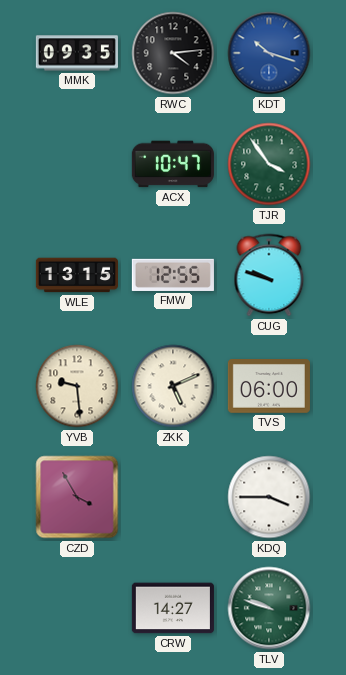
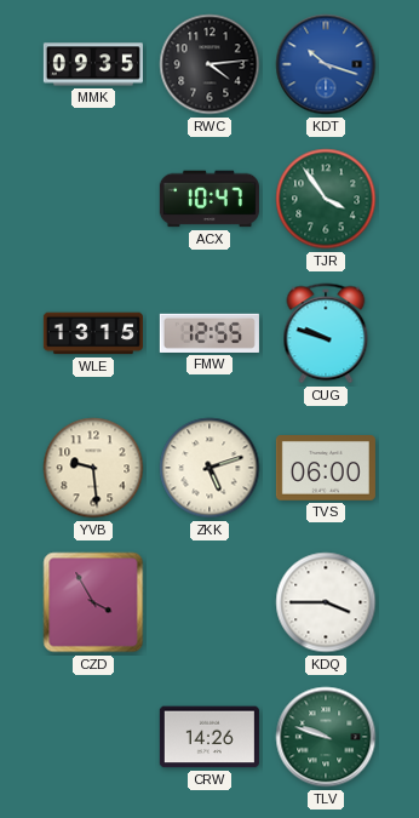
ZKK: 5:11 -> 5:12 (209, 468)
CRW: 14:27 -> 14:26 (209, 737)
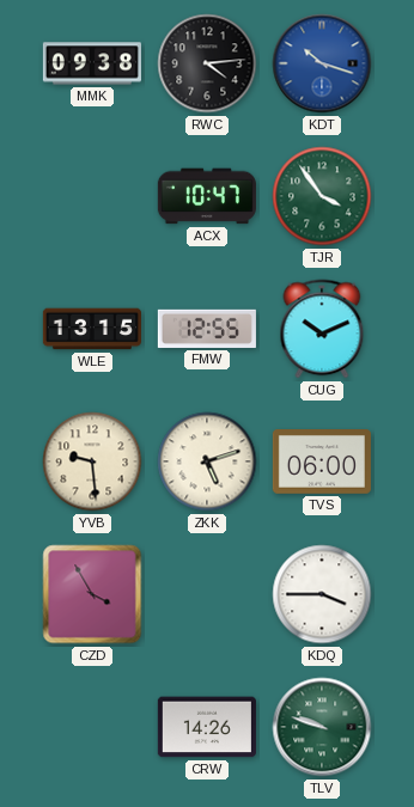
MMK: 09:35 -> 09:38 (92, 63)
CUG: 9:48 -> 10:11 (322, 329)
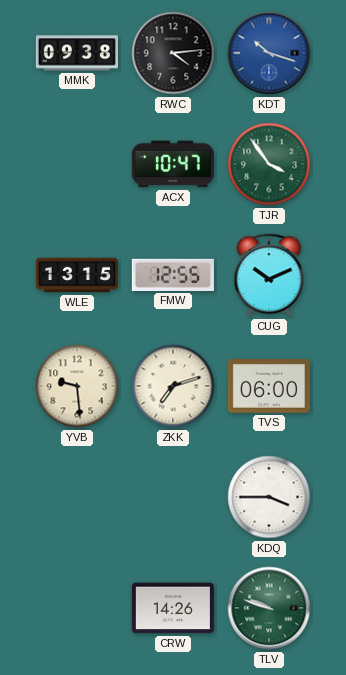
ZKK: 5:12 -> 7:12 (173, 386)
CZD: 3:55 -> none (92, 594)
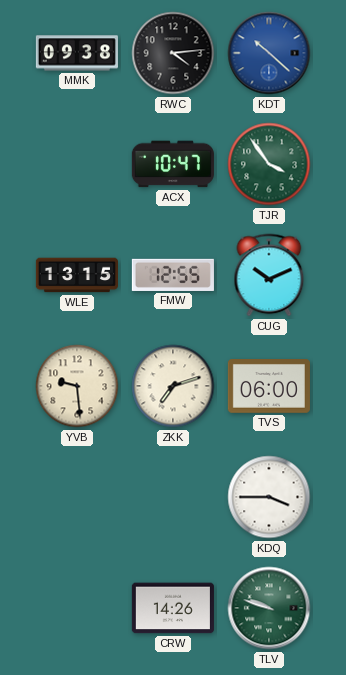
KDT: 10:18 -> 10:22 (269, 53)
